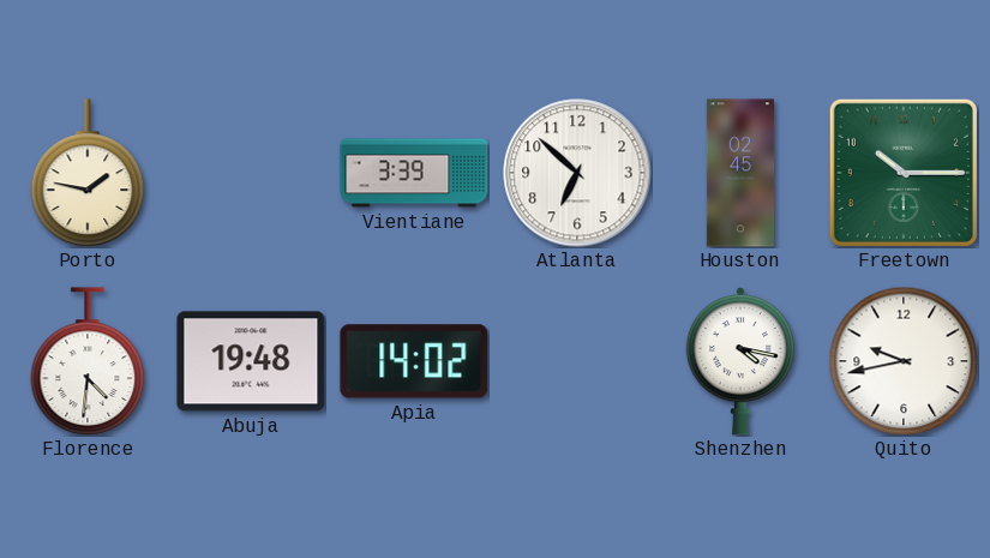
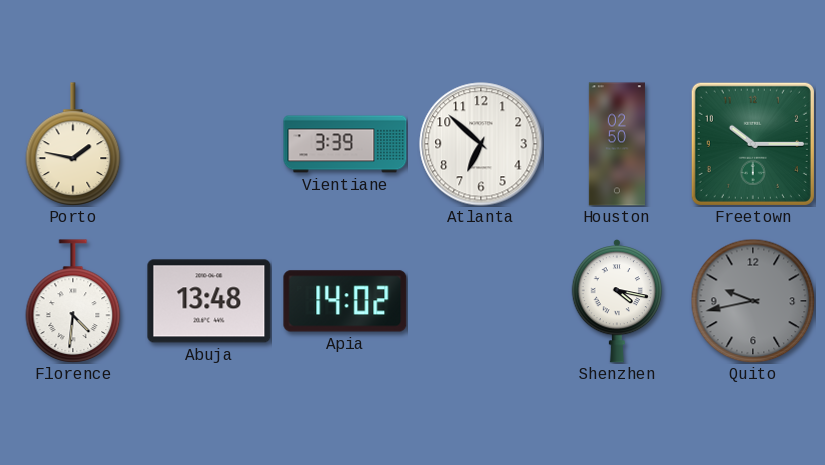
Houston: 02:45 -> 02:50 (617, 144)
Abuja: 19:48 -> 13:48 (209, 301)
Quito dial: white -> grey (753, 301)
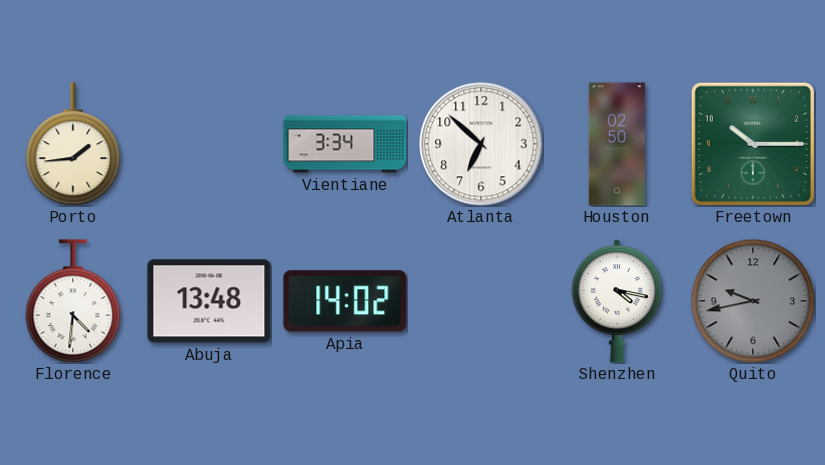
Porto: 1:47 -> 1:44 (73, 144)
Vientiane: 3:39 -> 3:34 (345, 144)
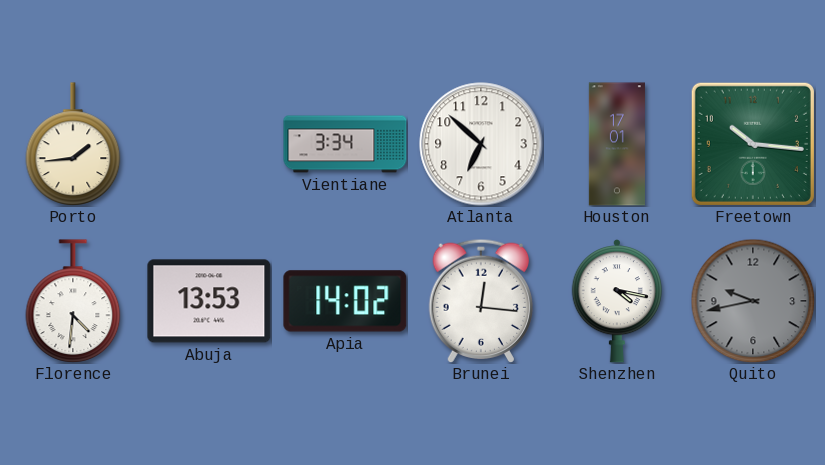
Houston: 02:50 -> 17:01 (617, 144)
Freetown: 10:15 -> 10:16 (753, 144)
Abuja: 13:48 -> 13:53 (209, 301)
Brunei: none -> 12:16 (481, 300)
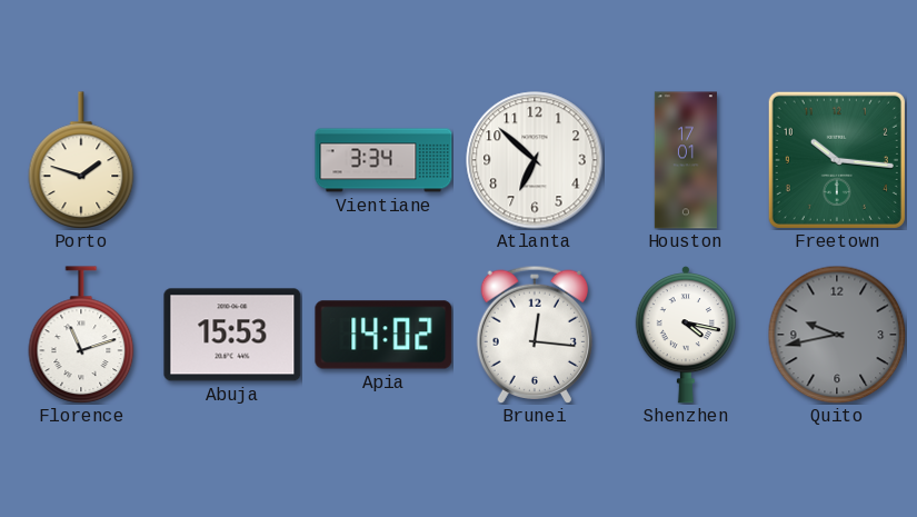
Porto: 1:44 -> 1:48 (81, 160)
Florence: 4:31 -> 11:12 (81, 335)
Abuja: 13:53 -> 15:53 (232, 335)
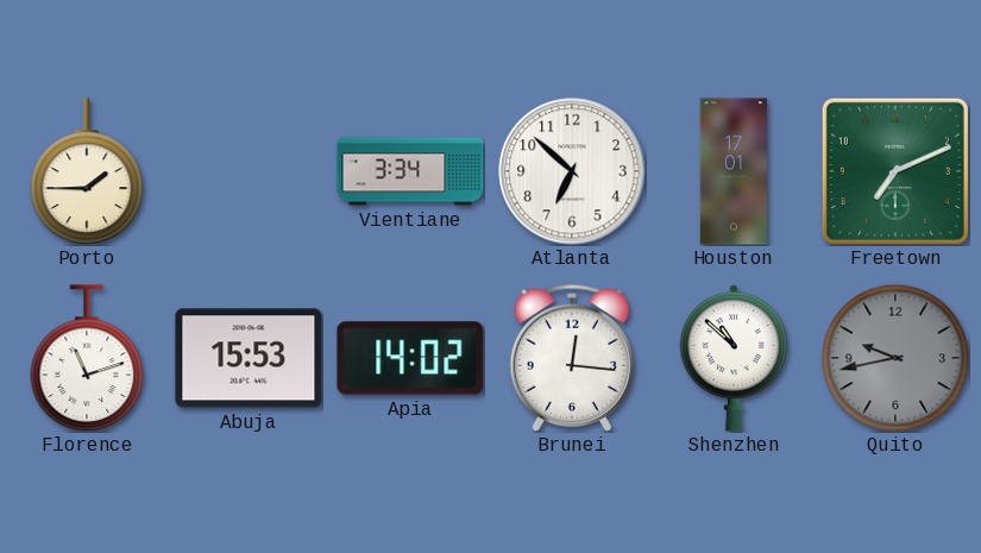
Porto: 1:48 -> 1:45 (87, 171)
Freetown: 10:16 -> 7:11 (895, 171)
Shenzhen: 4:17 -> 10:52 (732, 358)
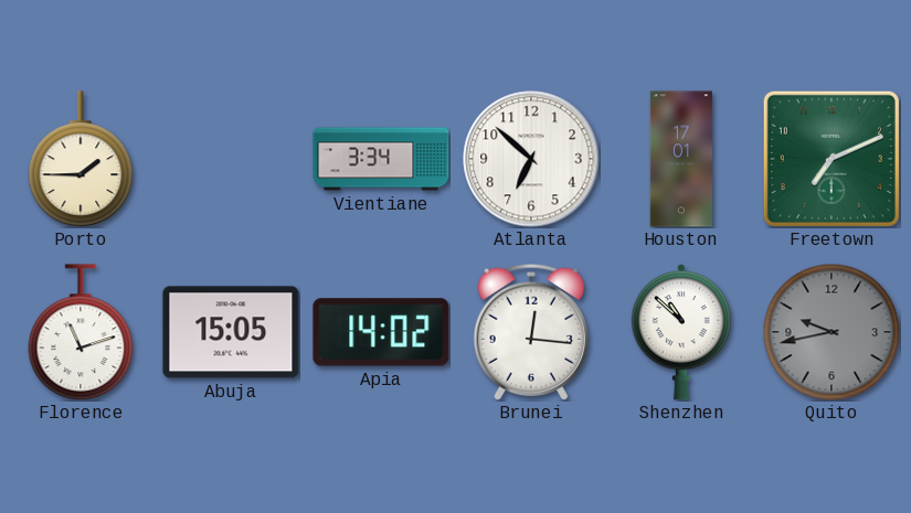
Abuja: 15:53 -> 15:05 (231, 332)
